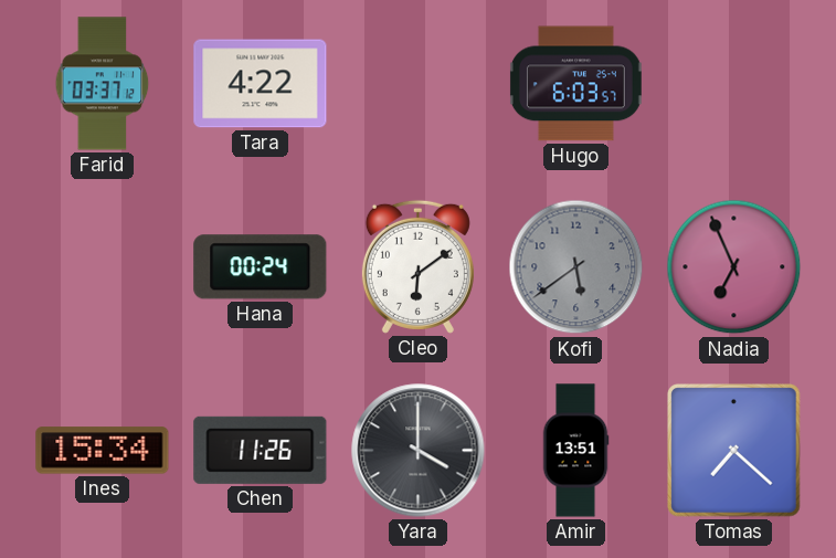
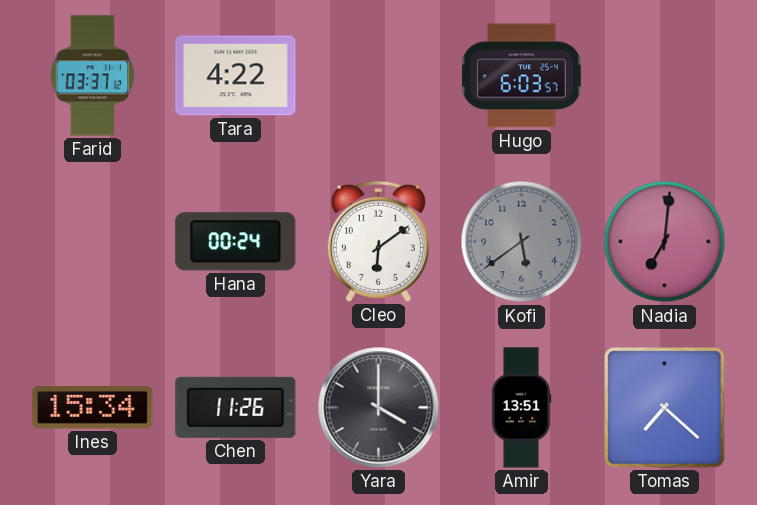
Nadia: 6:56 -> 7:01 (665, 242)
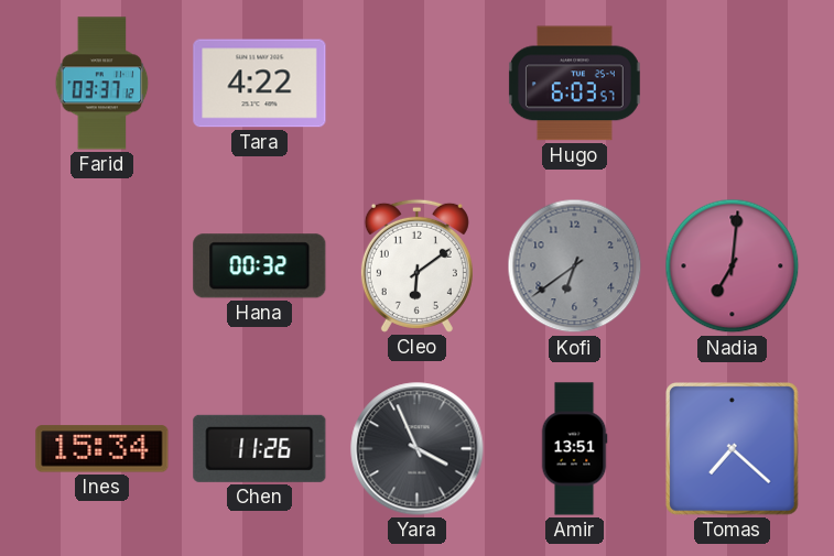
Hana: 00:24 -> 00:32 (260, 266)
Kofi: 5:39 -> 6:39 (575, 266)
Yara: 4:00 -> 3:56 (418, 449)
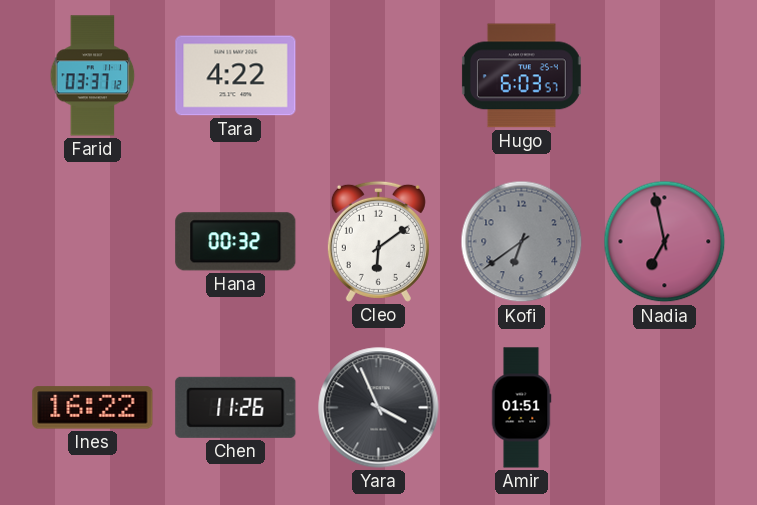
Nadia: 7:01 -> 6:58 (665, 242)
Ines: 15:34 -> 16:22 (93, 408)
Amir: 13:51 -> 01:51 (521, 408)
Tomas: 7:22 -> none (733, 449)
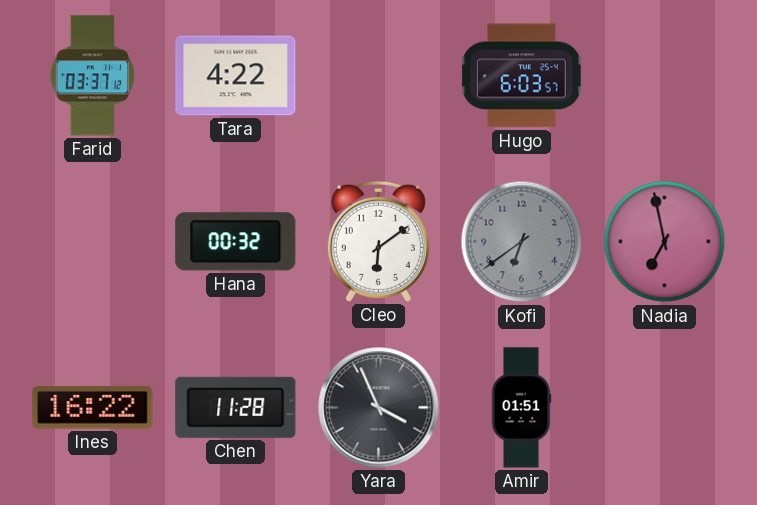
Chen: 11:26 -> 11:28 (236, 407)
